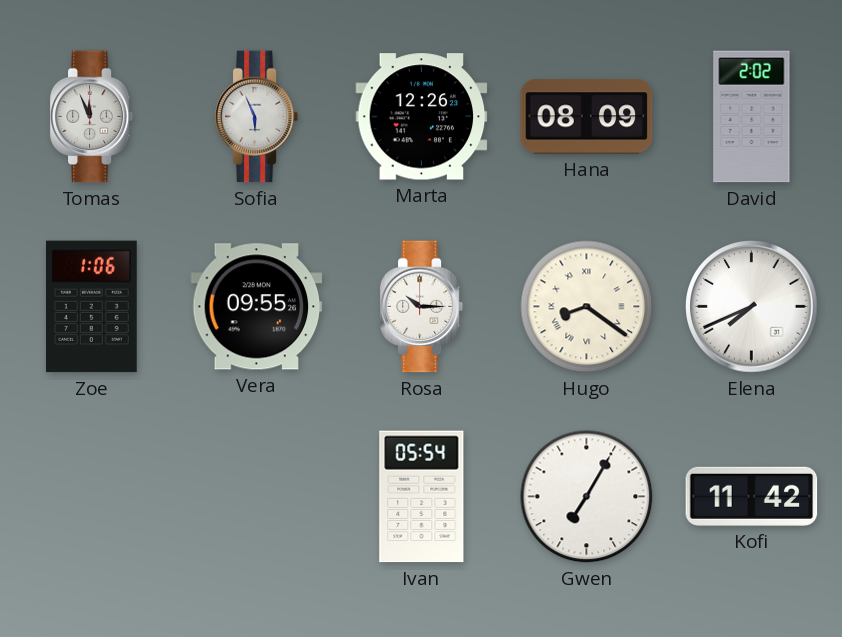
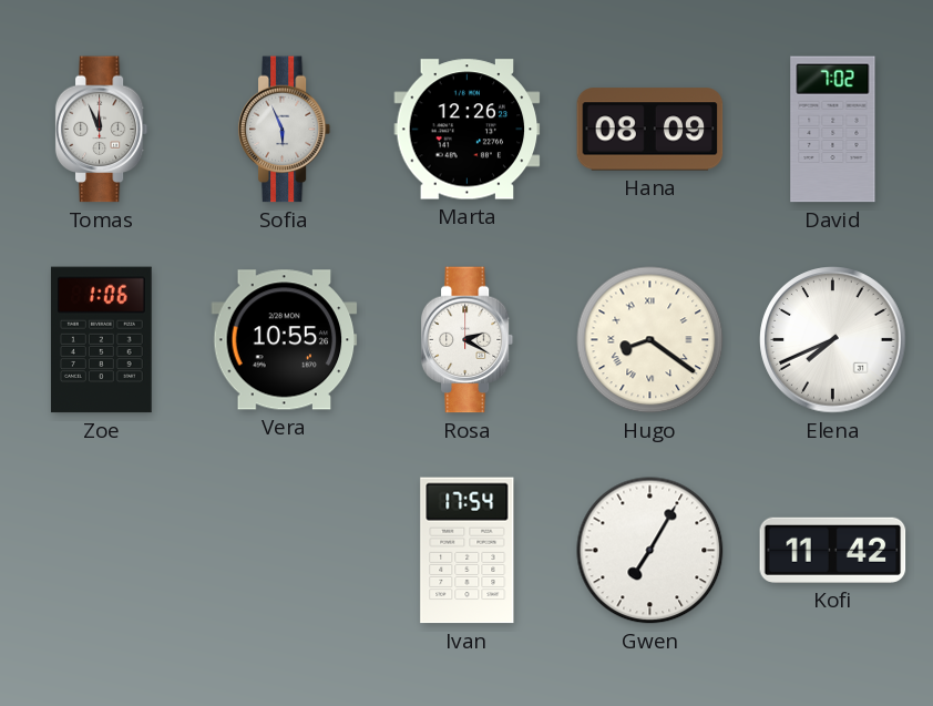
David: 2:02 -> 7:02 (833, 130)
Vera: 09:55 -> 10:55 (285, 340)
Rosa: 10:15 -> 2:20 (468, 340)
Ivan: 05:54 -> 17:54 (468, 551)
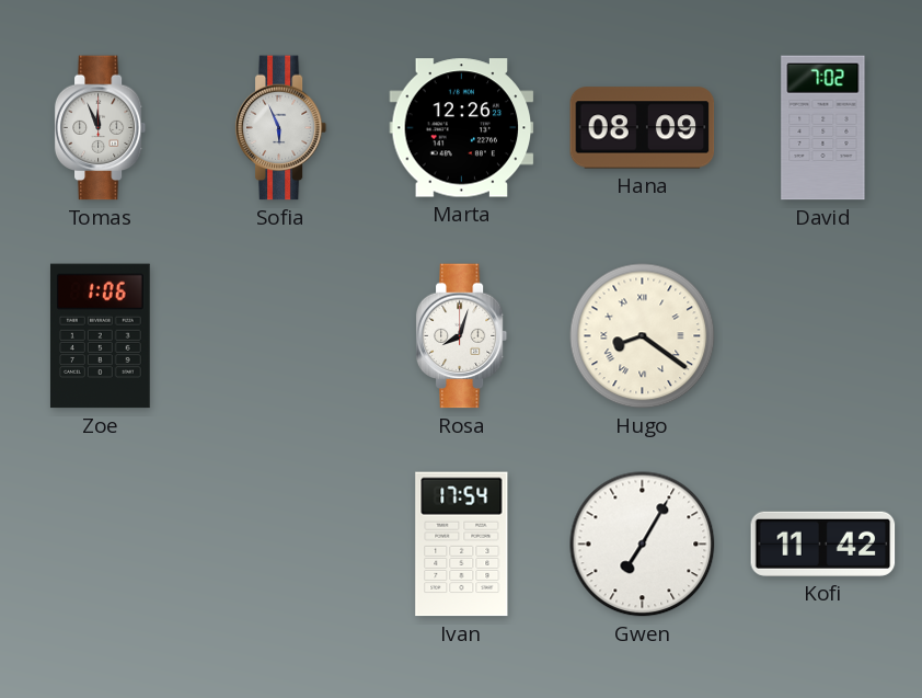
Vera: 10:55 -> none (285, 340)
Rosa: 2:20 -> 8:03 (462, 336)
Elena: 7:41 -> none (833, 340)
